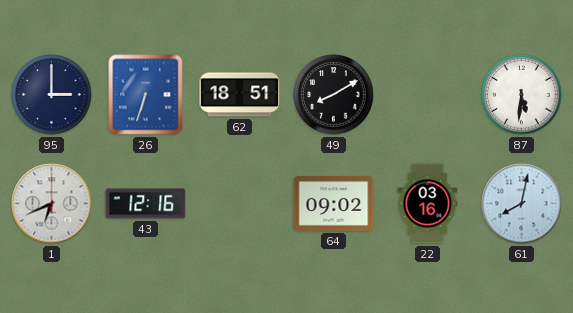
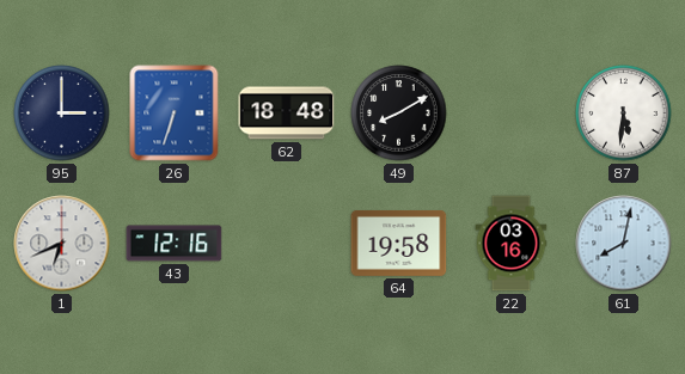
62: 18:51 -> 18:48 (287, 114)
64: 09:02 -> 19:58 (399, 244)
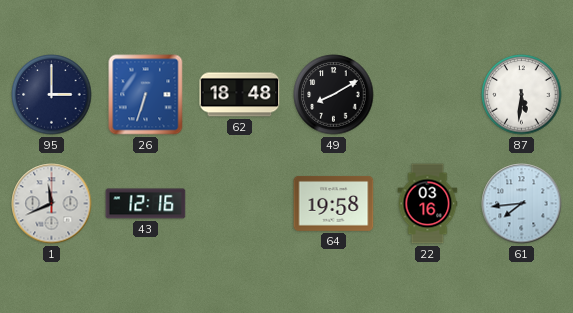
1: 6:41 -> 11:41 (52, 204)
61: 8:02 -> 7:44 (522, 204)
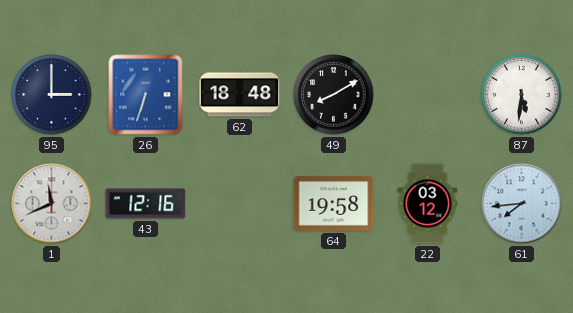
22: 03:16 -> 03:12 (428, 204)
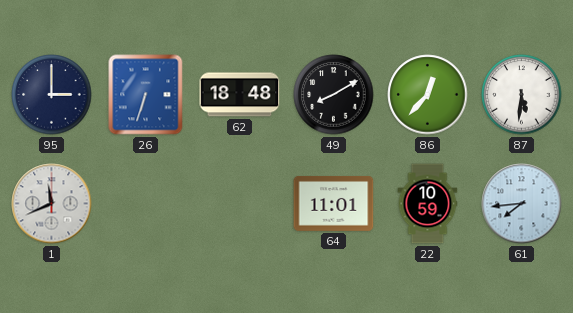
86: none -> 12:37 (428, 95)
43: 12:16 -> none (146, 204)
64: 19:58 -> 11:01 (334, 204)
22: 03:12 -> 10:59 (428, 204)
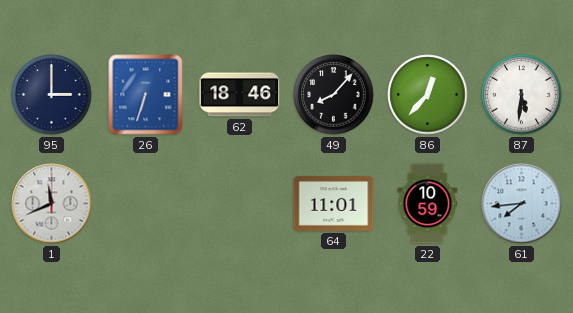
62: 18:48 -> 18:46 (240, 95)
49: 8:10 -> 8:07 (334, 95)
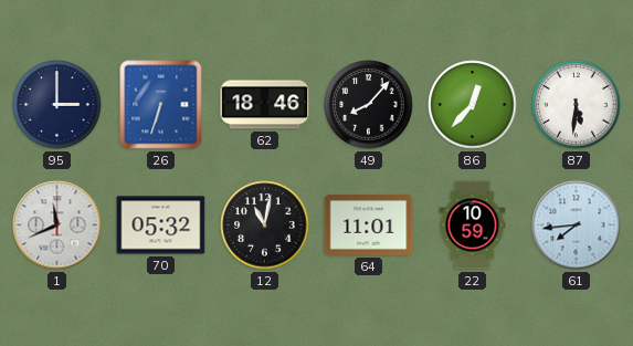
70: none -> 05:32 (161, 226)
12: none -> 11:02 (265, 226)
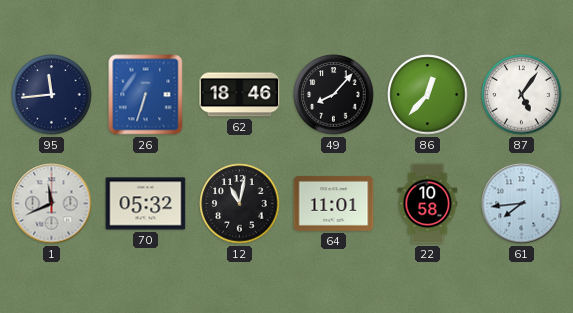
95: 3:00 -> 11:44 (52, 95)
87: 5:31 -> 5:06 (522, 95)
22: 10:59 -> 10:58 (428, 204)
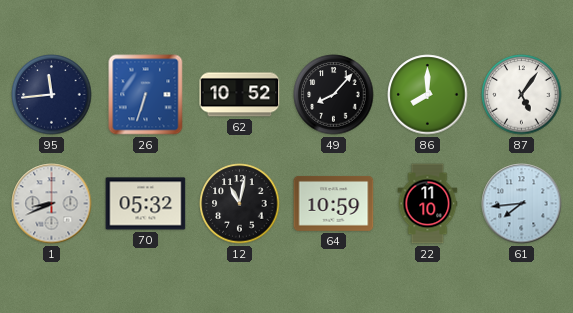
62: 18:46 -> 10:52 (240, 95)
86: 12:37 -> 8:00 (428, 95)
1: 11:41 -> 8:41 (52, 204)
64: 11:01 -> 10:59 (334, 204)
22: 10:58 -> 11:10 (428, 204)
